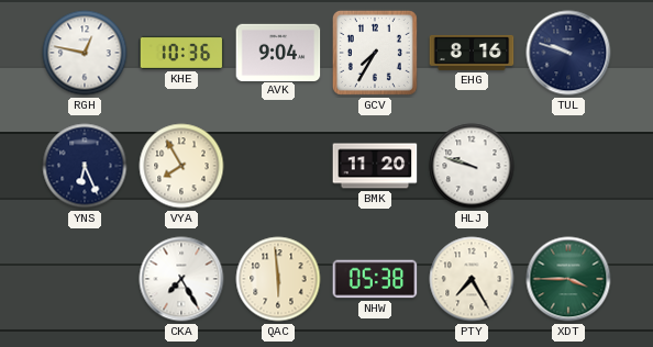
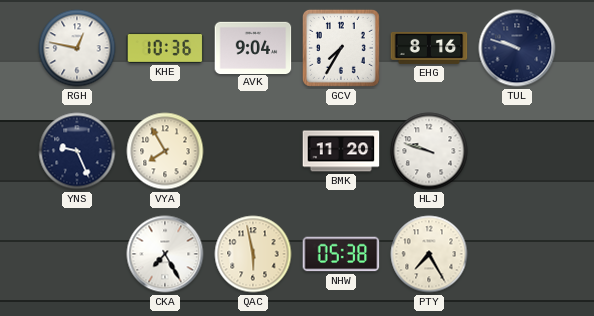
YNS: 6:26 -> 9:26 (77, 151)
QAC: 5:59 -> 5:58 (253, 254)
XDT: 3:45 -> none (568, 279)
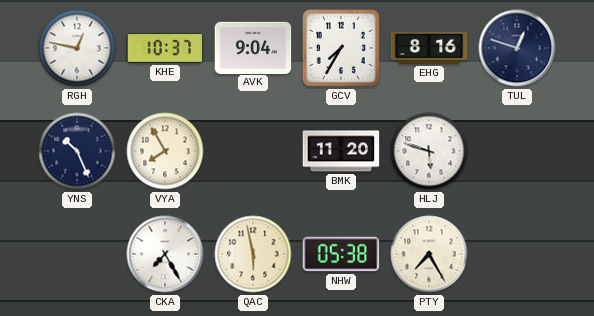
KHE: 10:36 -> 10:37 (165, 48)
TUL: 9:48 -> 12:48 (517, 48)
YNS: 9:26 -> 10:26 (77, 151)
HLJ: 9:48 -> 5:48 (429, 151)
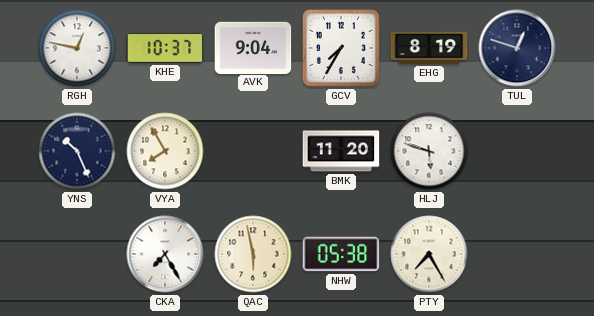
EHG: 8:16 -> 8:19 (429, 48)
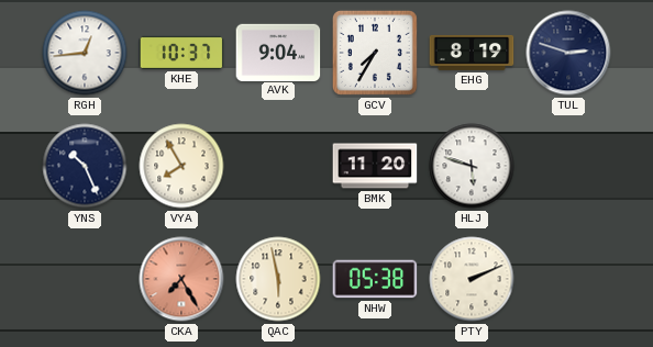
RGH: 12:47 -> 12:44 (85, 53)
TUL: 12:48 -> 2:48 (568, 53)
CKA dial: white -> salmon (181, 279)
PTY: 7:25 -> 2:11 (472, 279)
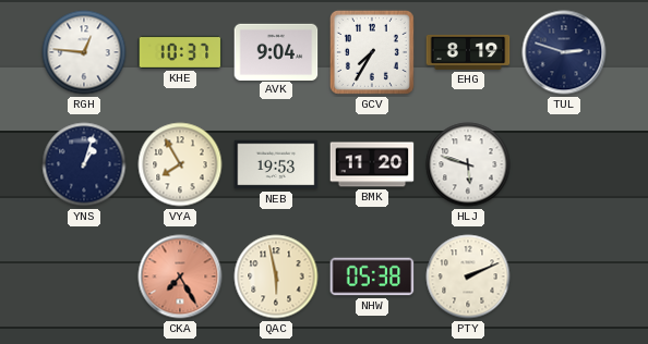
RGH: 12:44 -> 12:46 (84, 52)
YNS: 10:26 -> 1:03 (84, 164)
NEB: none -> 19:53 (276, 164)
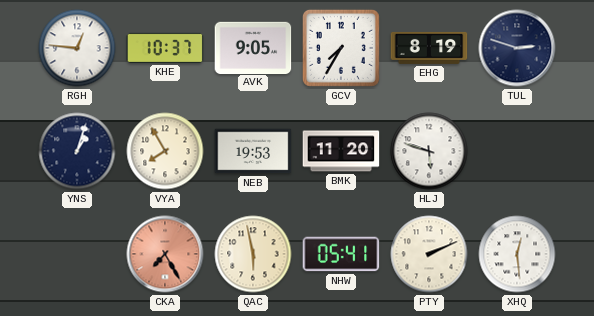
AVK: 9:04 -> 9:05 (253, 47)
NHW: 05:38 -> 05:41 (341, 254)
XHQ: none -> 12:29 (517, 254)
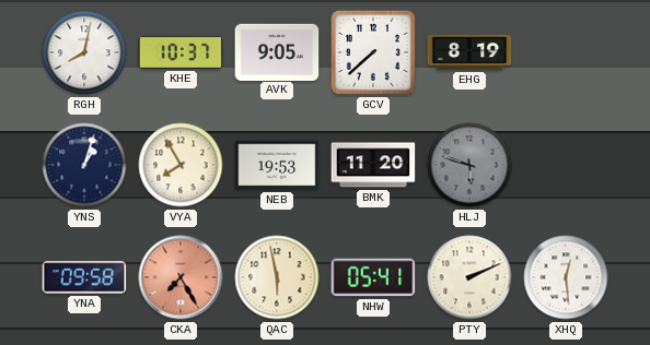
RGH: 12:46 -> 8:02 (84, 52)
GCV: 7:35 -> 7:38 (373, 52)
TUL: 2:48 -> none (517, 48)
HLJ dial: white -> grey (469, 165)
YNA: none -> 09:58 (84, 277)
